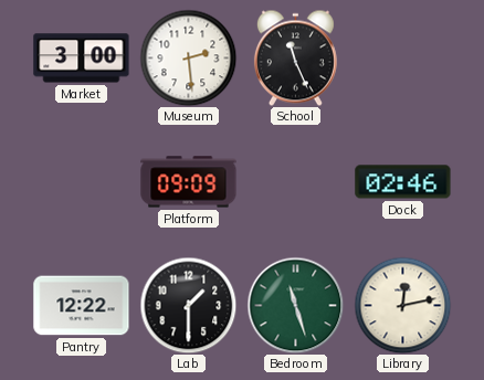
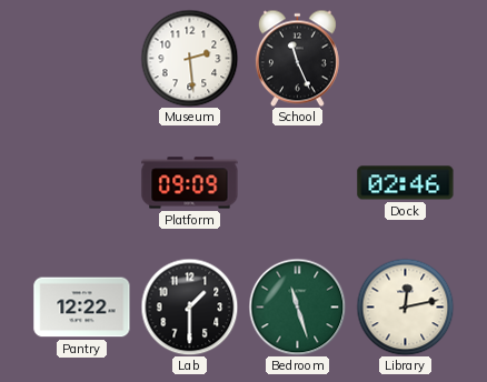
Market: 3:00 -> none (82, 59)
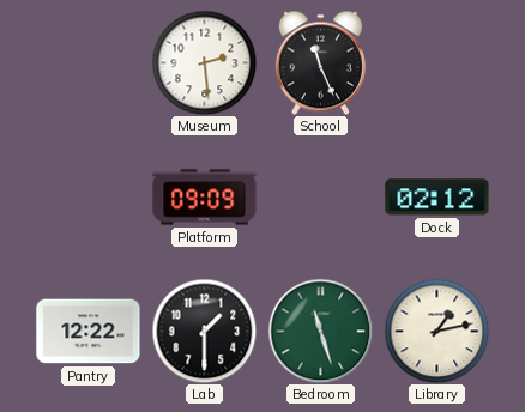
Dock: 02:46 -> 02:12 (437, 198)
Library: 12:13 -> 1:13 (436, 331)
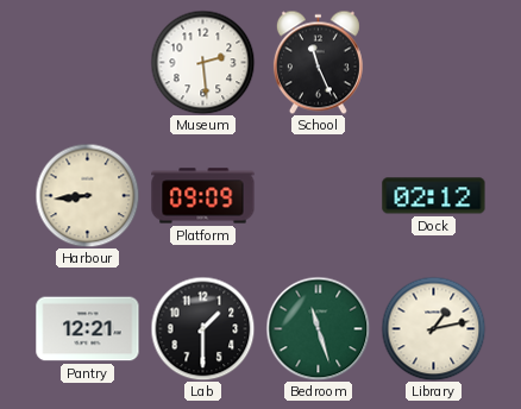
Harbour: none -> 8:44 (87, 195)
Pantry: 12:22 -> 12:21 (88, 329)
